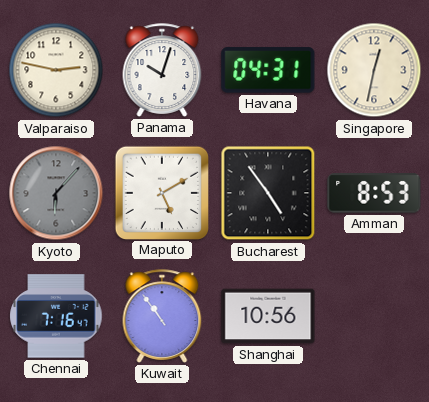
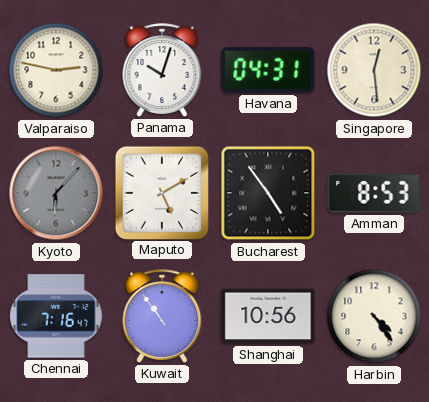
Singapore: 12:32 -> 12:29 (374, 70)
Harbin: none -> 4:24 (374, 316)
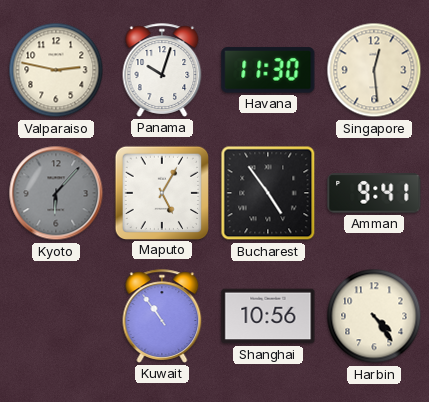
Havana: 04:31 -> 11:30 (268, 70)
Maputo: 5:10 -> 5:05 (161, 192)
Amman: 8:53 -> 9:41 (374, 193)
Chennai: 7:16 -> none (56, 316)
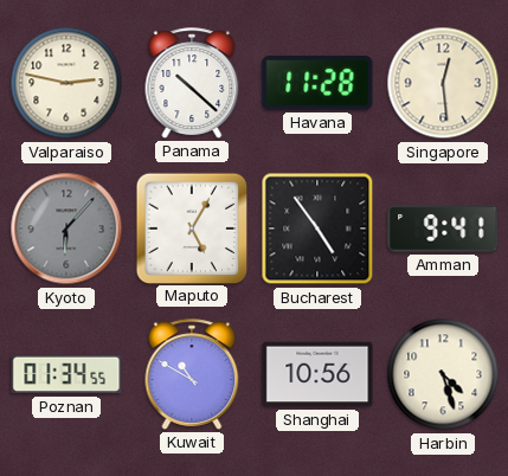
Panama: 10:03 -> 10:22 (192, 83)
Havana: 11:30 -> 11:28 (317, 83)
Poznan: none -> 01:34 (66, 374)
Kuwait: 10:54 -> 10:50 (192, 374)
Harbin: 4:24 -> 4:27 (443, 374)
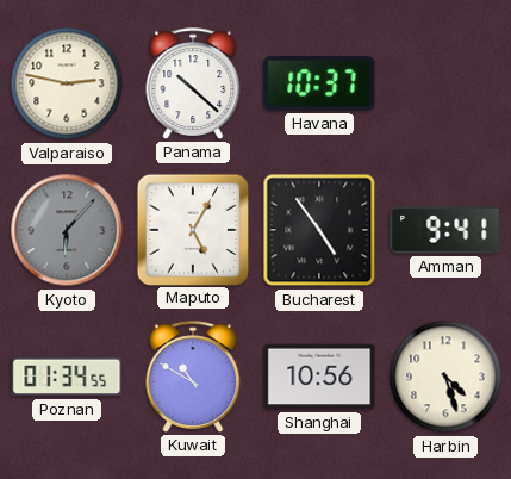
Havana: 11:28 -> 10:37 (319, 83)
Singapore: 12:29 -> none (443, 83)
